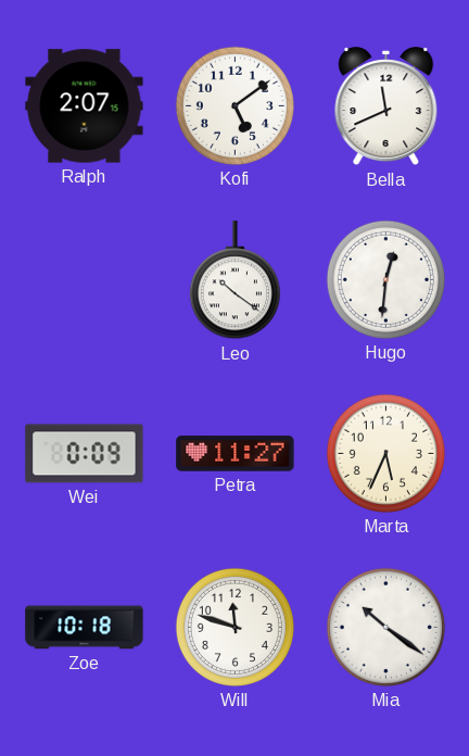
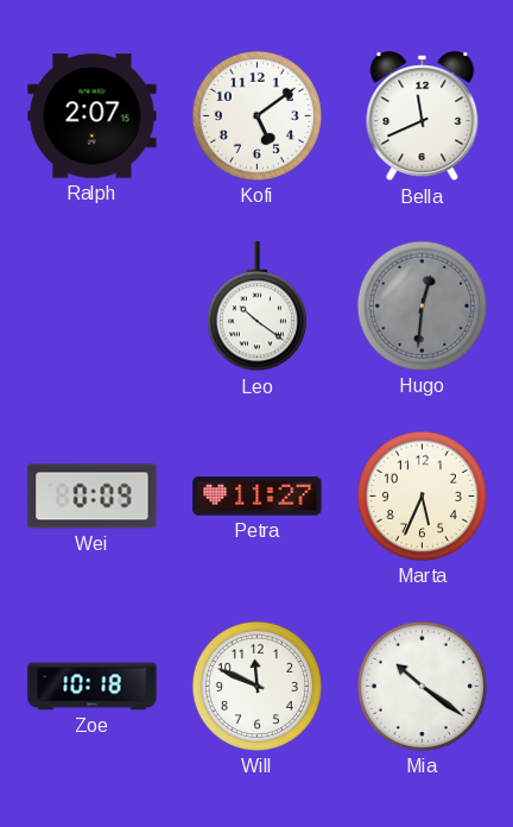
Hugo dial: white -> grey (422, 305)
Will: 11:48 -> 11:49 (256, 686)
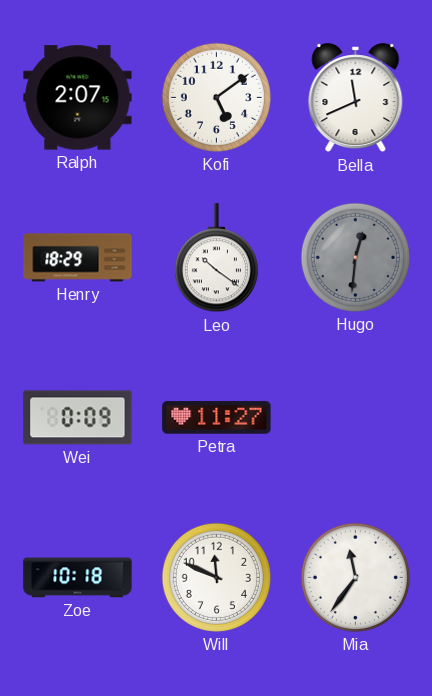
Henry: none -> 18:29 (78, 258)
Marta: 5:34 -> none (422, 495)
Mia: 10:21 -> 11:36 (355, 577)
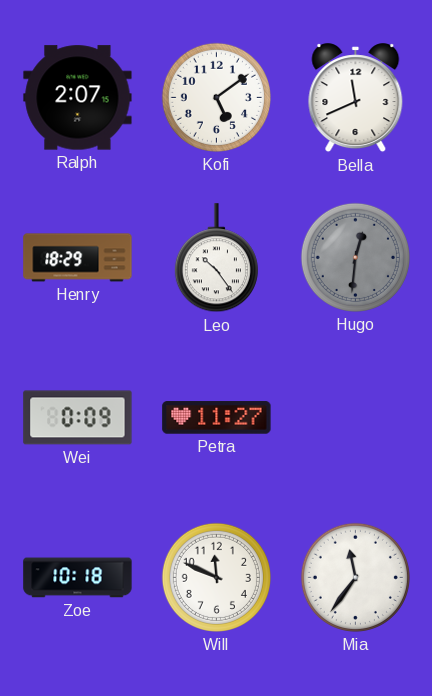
Leo: 10:21 -> 10:24 (216, 258)
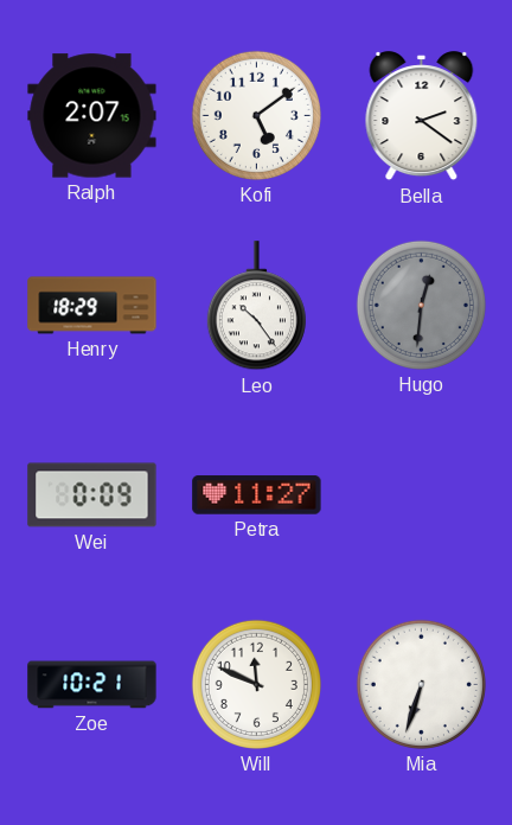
Bella: 11:41 -> 2:21 (422, 116)
Zoe: 10:18 -> 10:21 (92, 685)
Mia: 11:36 -> 6:33 (421, 684)
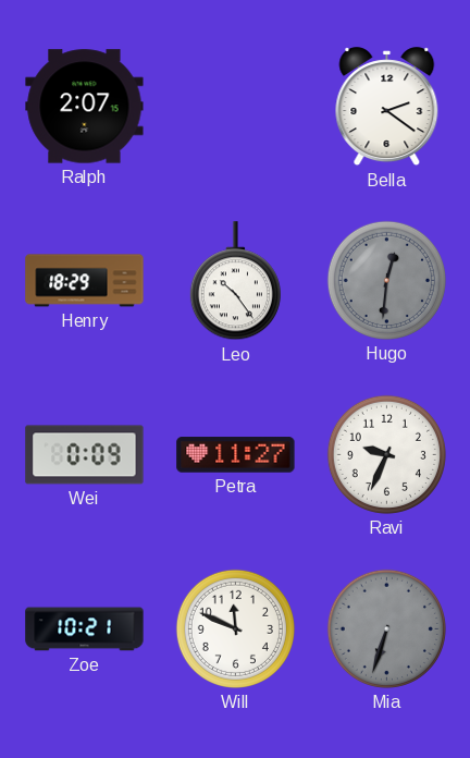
Kofi: 5:09 -> none (256, 115)
Ravi: none -> 9:34 (386, 454)
Mia dial: white -> grey (386, 628)
